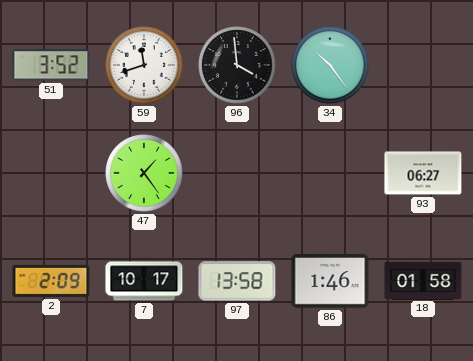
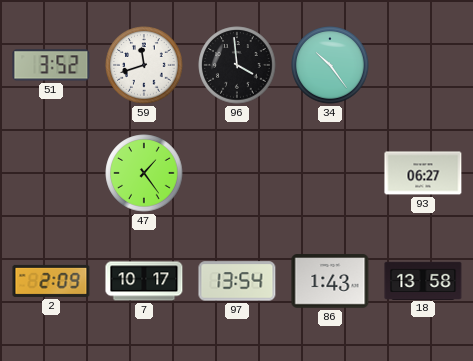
97: 13:58 -> 13:54 (237, 281)
86: 1:46 -> 1:43 (330, 281)
18: 01:58 -> 13:58 (423, 280)
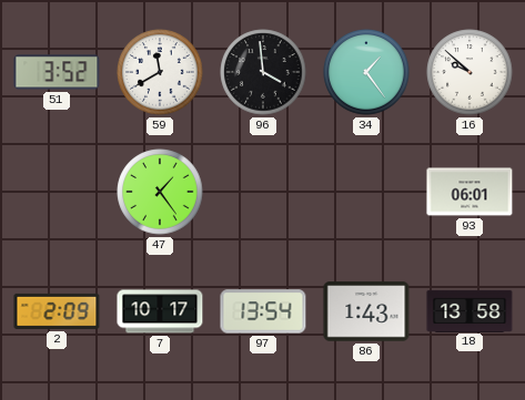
59: 11:42 -> 11:40 (160, 72)
34: 10:24 -> 1:24 (366, 72)
16: none -> 9:52 (470, 72)
93: 06:27 -> 06:01 (470, 192)
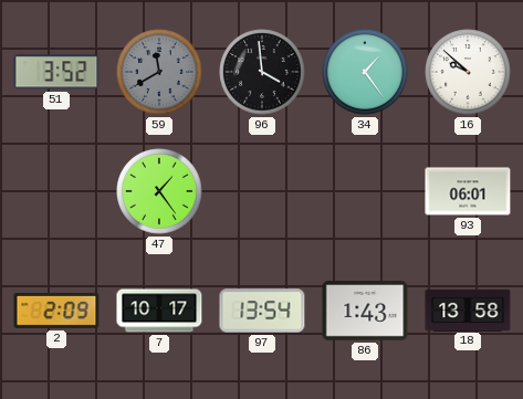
59 dial: white -> grey (159, 72)
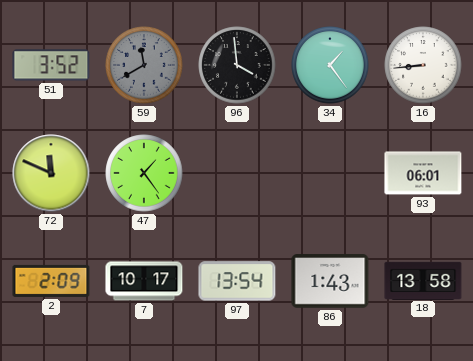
16: 9:52 -> 8:44 (423, 65)
72: none -> 11:49 (51, 173)
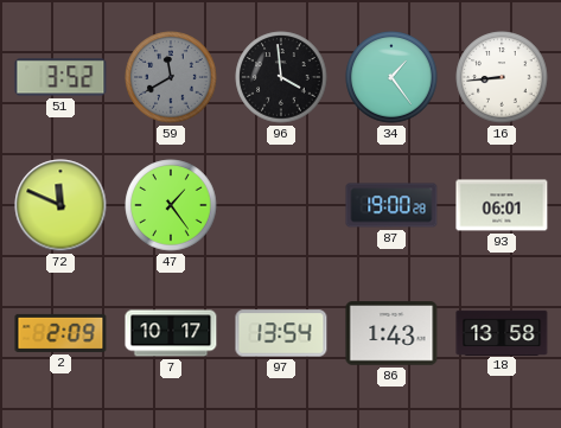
87: none -> 19:00 (391, 205)
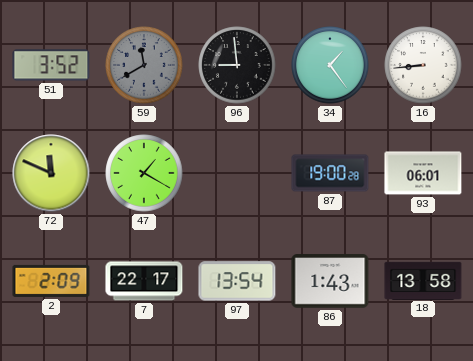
96: 3:59 -> 8:59 (237, 65)
47: 1:24 -> 1:20 (144, 173)
7: 10:17 -> 22:17 (144, 281)
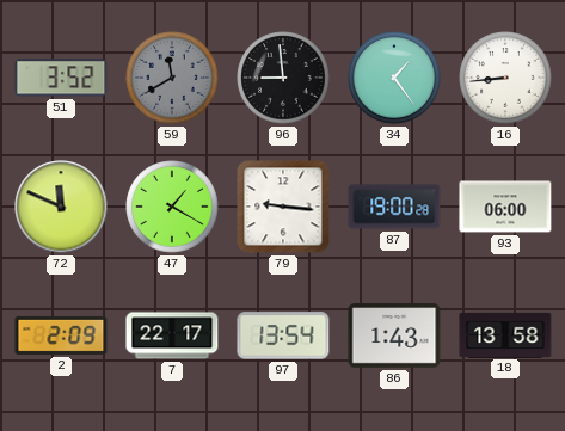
79: none -> 9:16 (283, 207)
93: 06:01 -> 06:00 (505, 207)
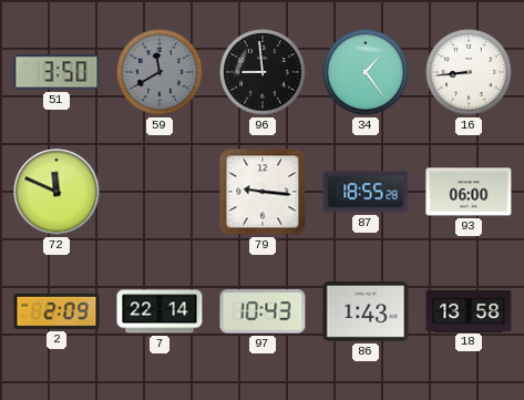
51: 3:52 -> 3:50 (56, 72)
47: 1:20 -> none (172, 207)
87: 19:00 -> 18:55 (366, 192)
7: 22:17 -> 22:14 (160, 311)
97: 13:54 -> 10:43 (263, 311)
